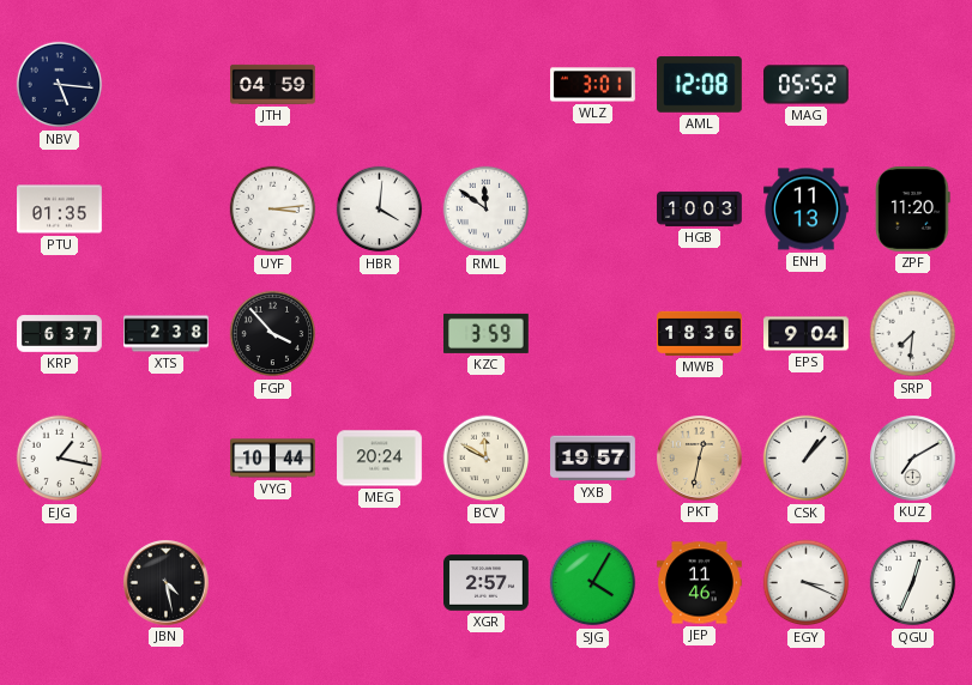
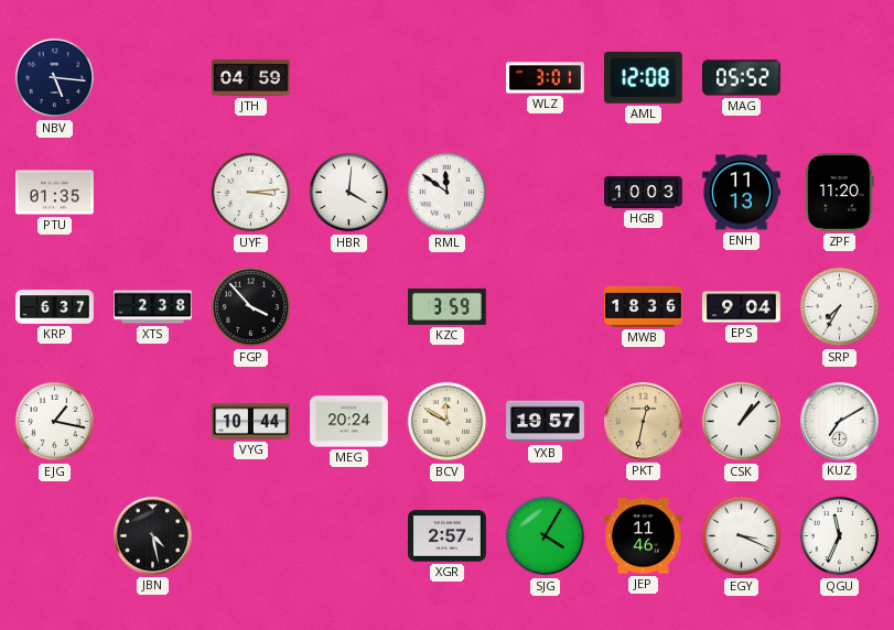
SRP: 7:31 -> 7:35 (840, 307)
QGU: 12:34 -> 11:34 (840, 536)
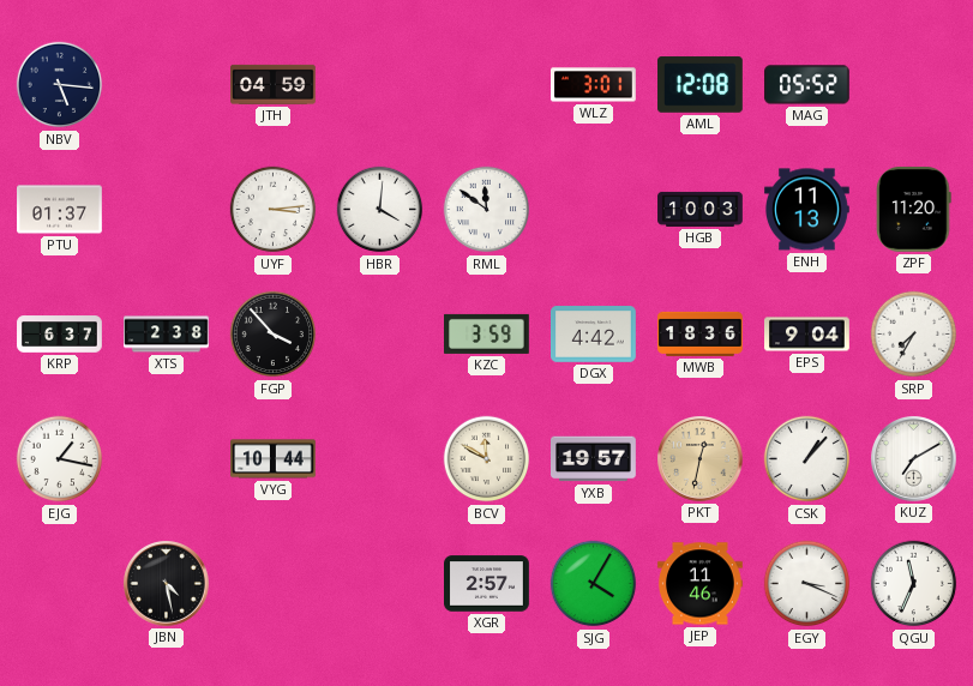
PTU: 01:35 -> 01:37 (60, 210)
DGX: none -> 4:42 (594, 335)
MEG: 20:24 -> none (349, 422)
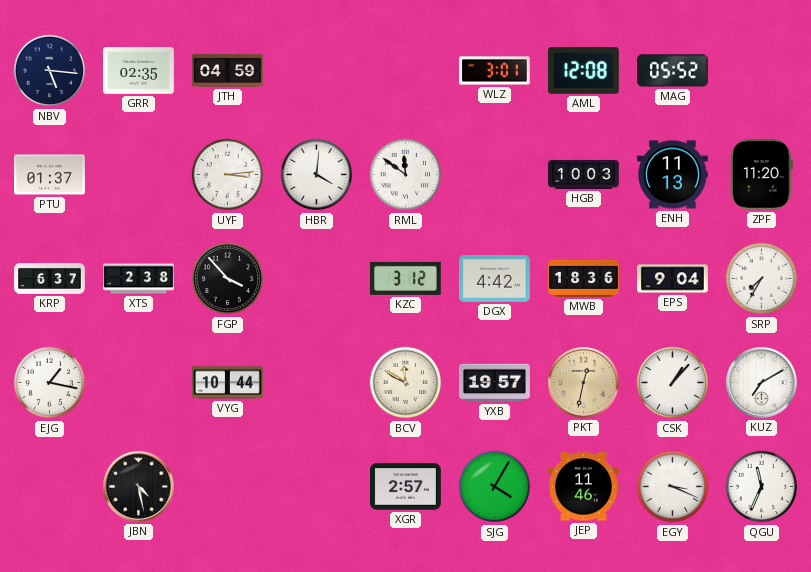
GRR: none -> 02:35 (139, 71)
KZC: 3:59 -> 3:12 (406, 278)
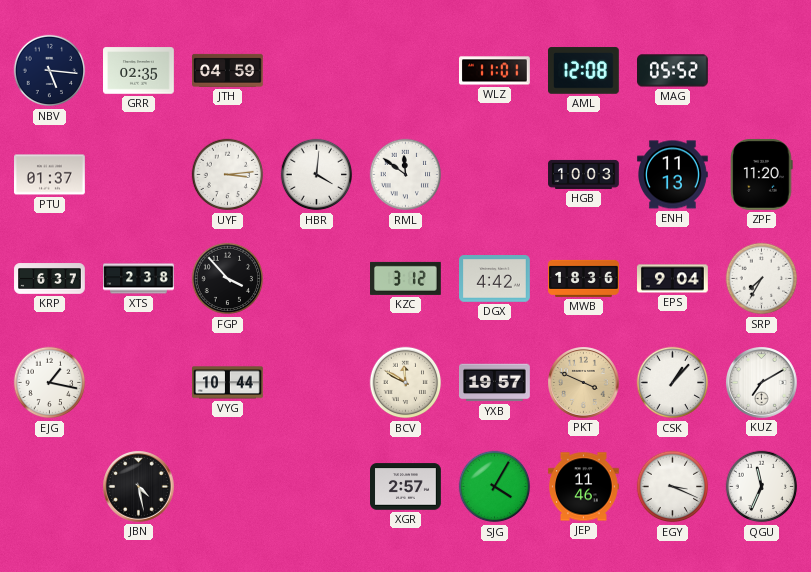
WLZ: 3:01 -> 11:01 (495, 71)
PKT: 12:32 -> 3:49 (584, 383)
